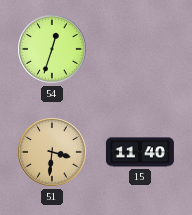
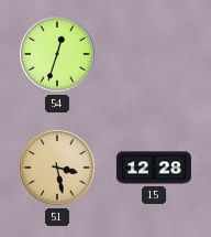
51: 3:31 -> 3:28 (57, 168)
15: 11:40 -> 12:28 (154, 168)
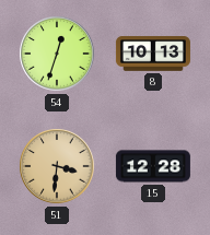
8: none -> 10:13 (153, 54)
51: 3:28 -> 3:31 (57, 166)
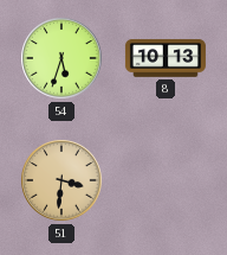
54: 12:33 -> 5:33 (61, 58)
15: 12:28 -> none (153, 166)
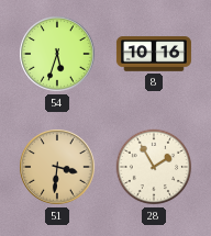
8: 10:13 -> 10:16 (154, 54)
28: none -> 1:55 (154, 167)
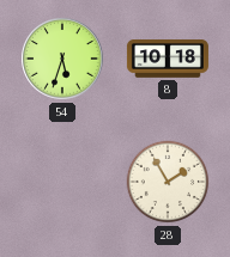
8: 10:16 -> 10:18 (168, 59)
51: 3:31 -> none (57, 167)
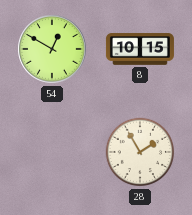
54: 5:33 -> 12:50 (52, 49)
8: 10:18 -> 10:15 (140, 49)
